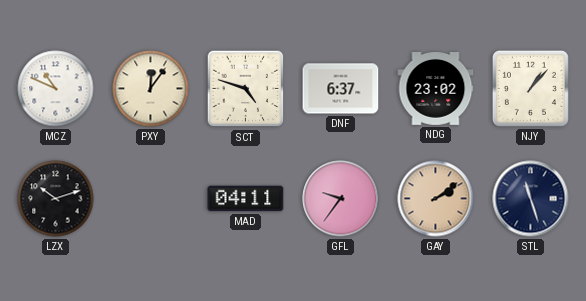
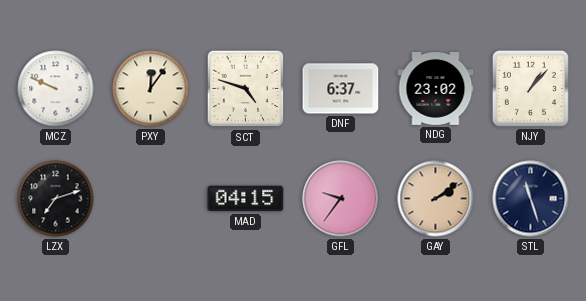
MCZ: 10:49 -> 9:49 (56, 89)
LZX: 10:12 -> 7:12 (56, 199)
MAD: 04:11 -> 04:15 (246, 199)
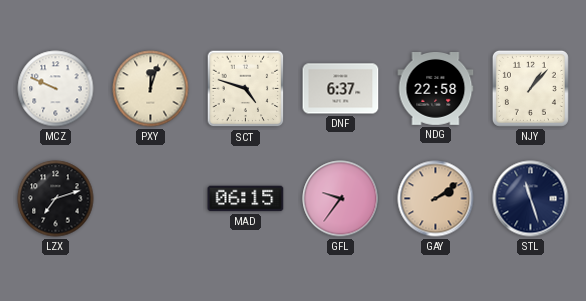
PXY: 12:06 -> 12:03 (151, 89)
NDG: 23:02 -> 22:58 (436, 89)
MAD: 04:15 -> 06:15 (246, 199)
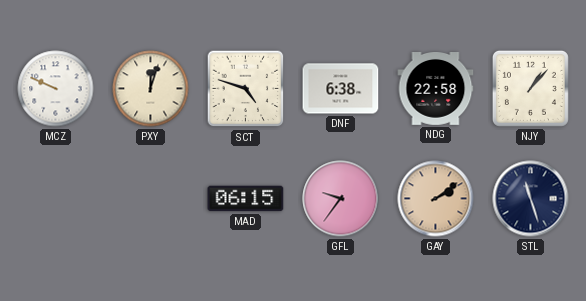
DNF: 6:37 -> 6:38 (341, 89)
LZX: 7:12 -> none (56, 199)
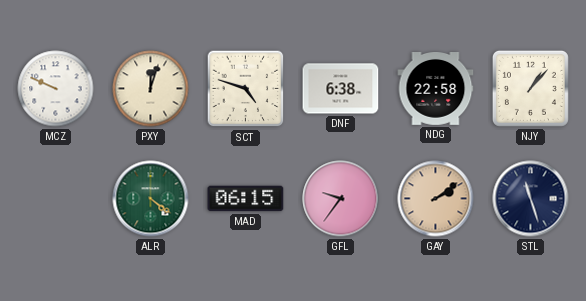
ALR: none -> 4:21 (151, 199)
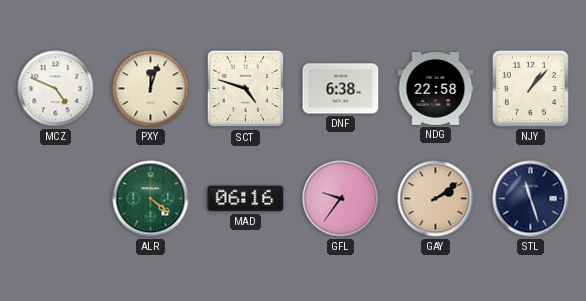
MCZ: 9:49 -> 4:49 (56, 89)
MAD: 06:15 -> 06:16 (246, 199)
